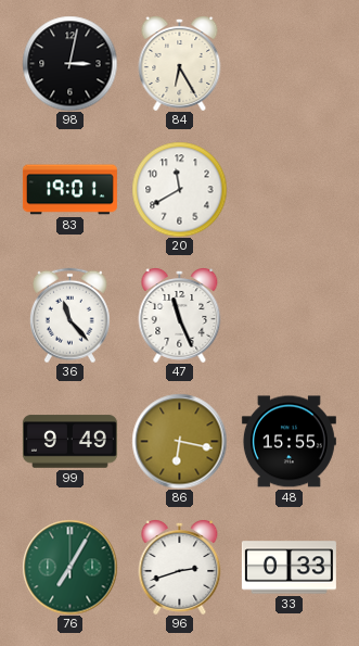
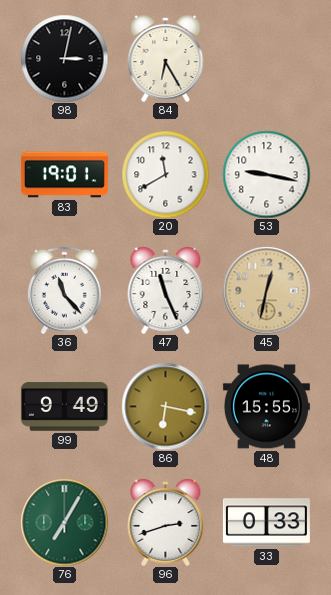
53: none -> 9:17 (266, 174)
45: none -> 12:32 (266, 290)
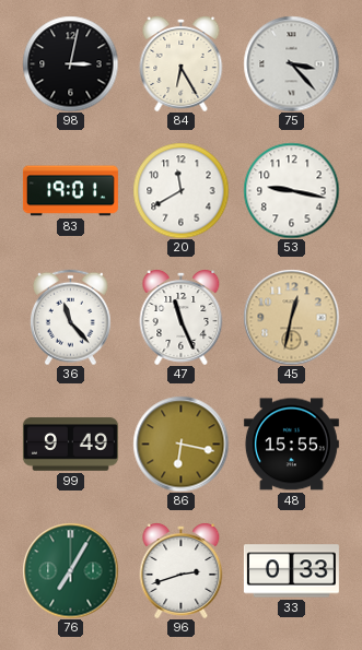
75: none -> 3:23 (291, 63)
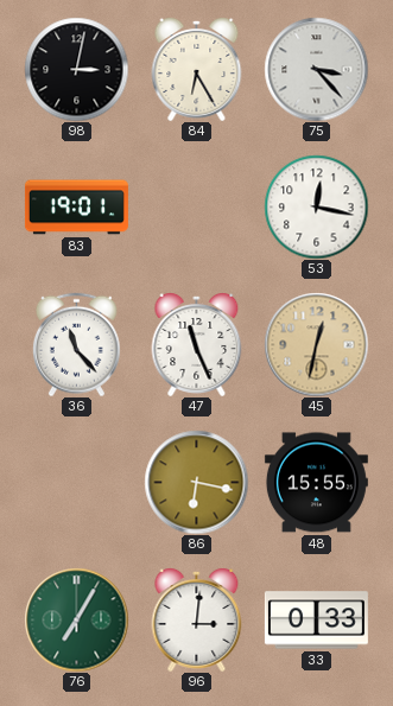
20: 11:40 -> none (180, 190)
53: 9:17 -> 12:17 (316, 206)
99: 9:49 -> none (70, 445)
96: 2:42 -> 3:01 (197, 621)
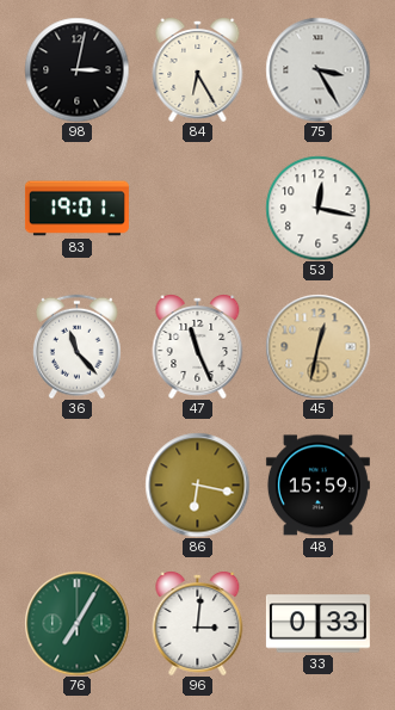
75: 3:23 -> 3:25 (317, 69)
48: 15:55 -> 15:59 (317, 486)
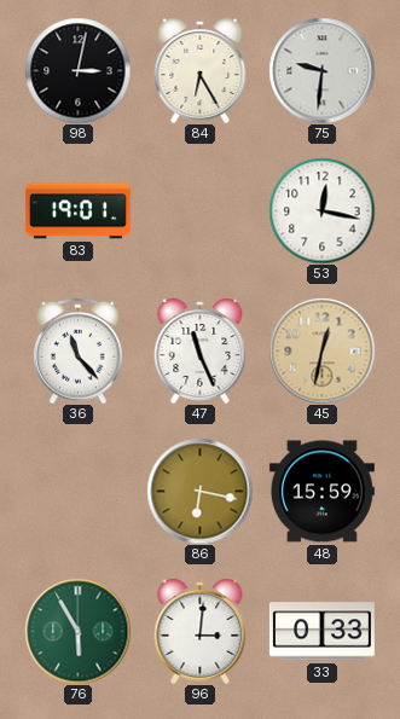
75: 3:25 -> 9:31 (321, 70)
76: 7:05 -> 5:55 (77, 631)
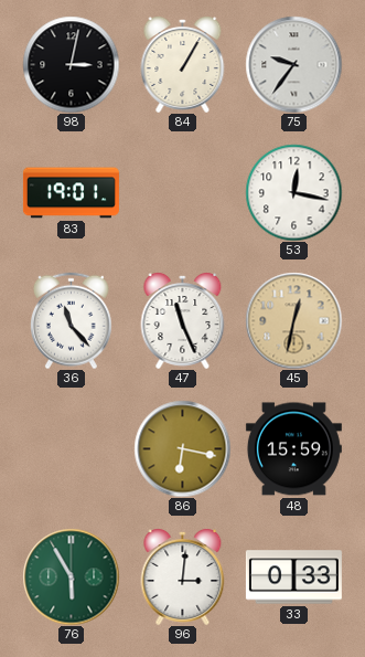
84: 6:25 -> 1:05 (183, 65)
75: 9:31 -> 9:36 (293, 64)
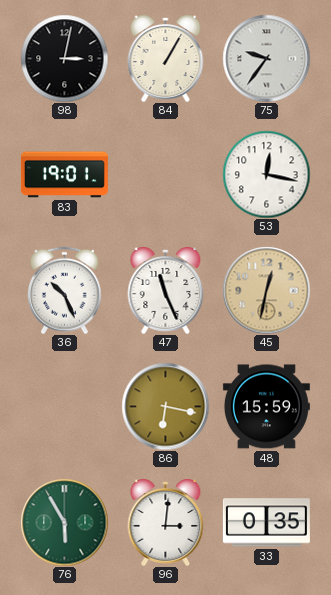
36: 11:23 -> 10:26 (64, 290)
33: 0:33 -> 0:35 (266, 523)
